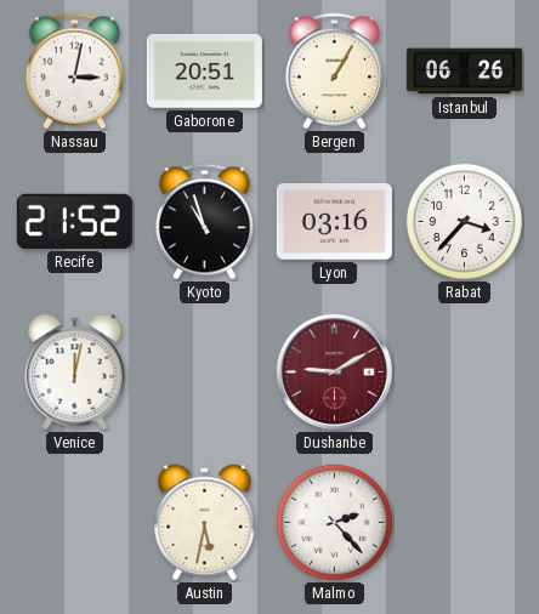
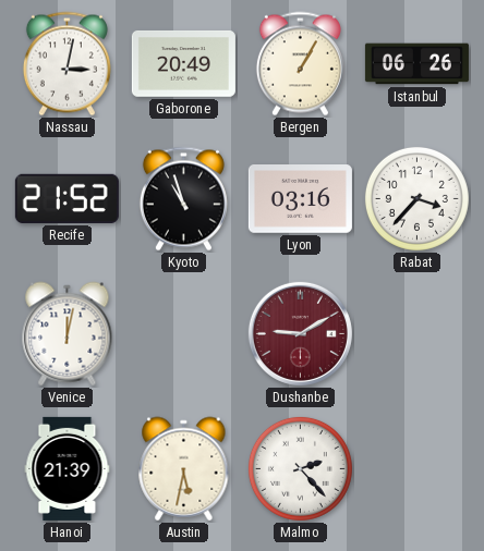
Gaborone: 20:51 -> 20:49 (183, 63)
Hanoi: none -> 21:39 (68, 468)
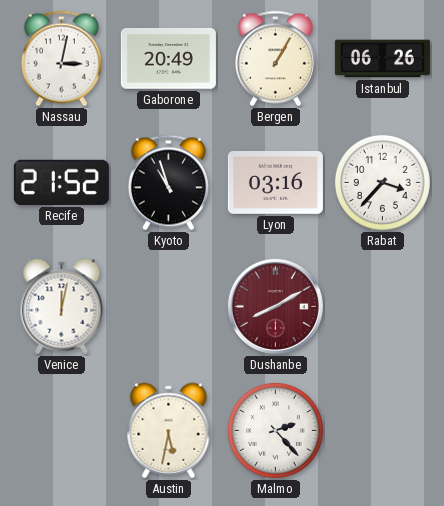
Dushanbe: 9:10 -> 8:10 (275, 306)
Hanoi: 21:39 -> none (68, 468)
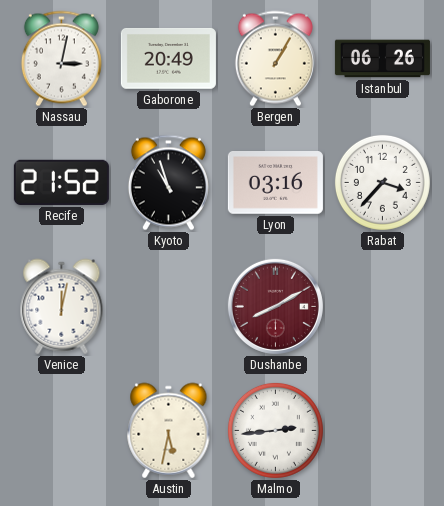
Malmo: 2:23 -> 2:44 (275, 430)
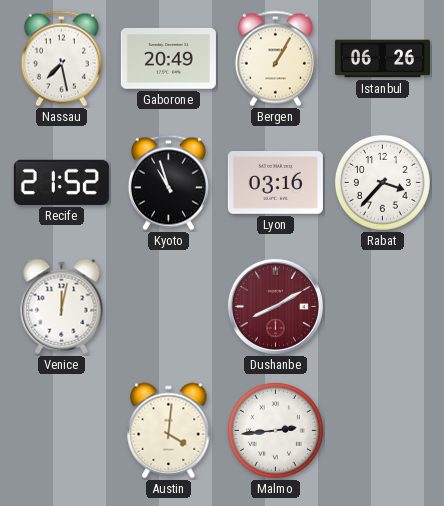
Nassau: 3:02 -> 7:28 (61, 59)
Austin: 5:32 -> 4:01 (169, 431)
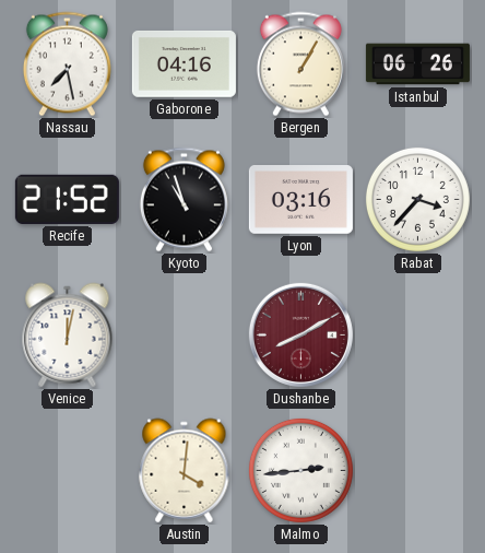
Gaborone: 20:49 -> 04:16 (184, 63)
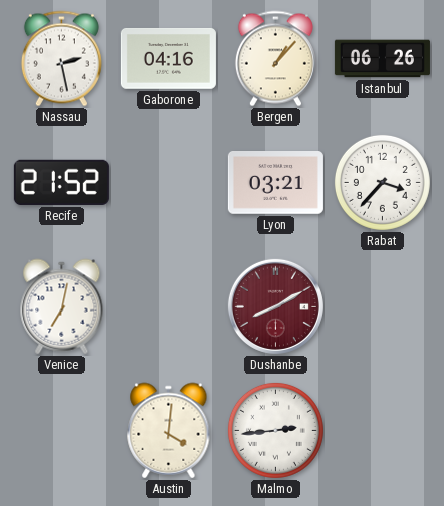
Nassau: 7:28 -> 2:28 (61, 59)
Bergen: 1:05 -> 1:07 (275, 59)
Kyoto: 10:57 -> none (184, 200)
Lyon: 03:16 -> 03:21 (275, 183)
Venice: 12:02 -> 7:02 (62, 307)
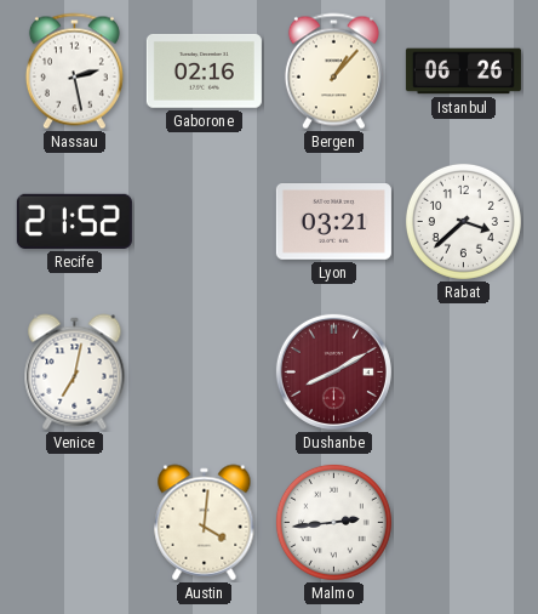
Gaborone: 04:16 -> 02:16 (204, 70)
Rabat: 3:37 -> 3:38 (463, 221)
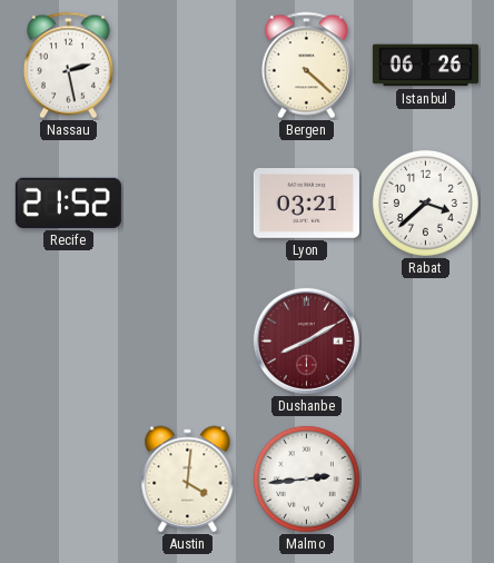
Gaborone: 02:16 -> none (204, 70)
Bergen: 1:07 -> 4:22 (306, 66)
Venice: 7:02 -> none (75, 373)
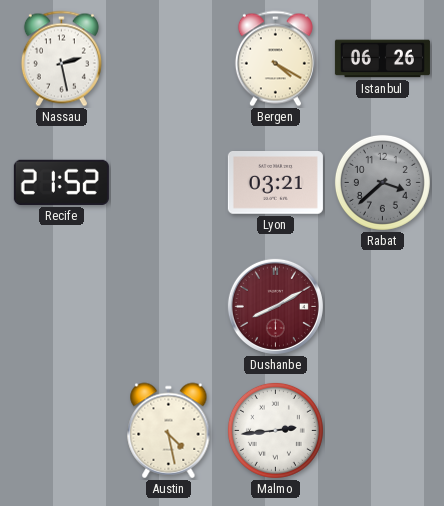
Bergen: 4:22 -> 4:20 (275, 59)
Rabat dial: white -> grey (382, 182)
Austin: 4:01 -> 4:28 (169, 431)
